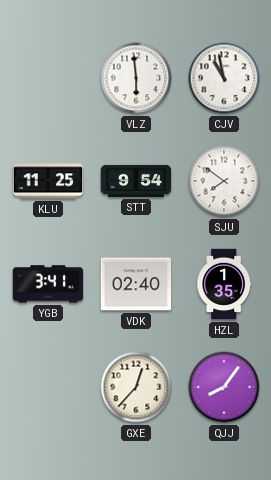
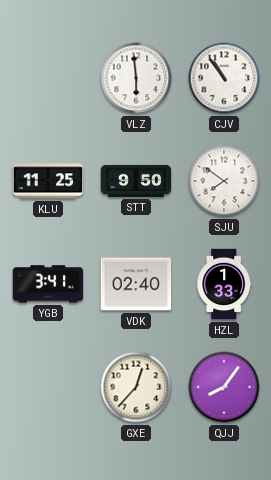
CJV: 10:58 -> 10:54 (224, 78)
STT: 9:54 -> 9:50 (136, 181)
HZL: 1:35 -> 1:33 (223, 284)
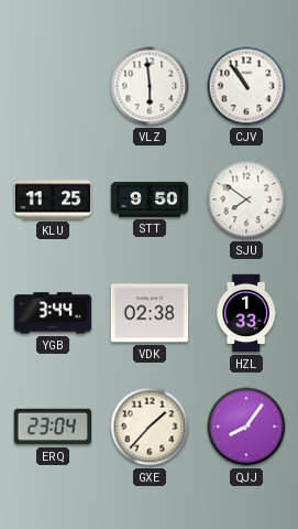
YGB: 3:41 -> 3:44 (53, 313)
VDK: 02:40 -> 02:38 (150, 313)
ERQ: none -> 23:04 (53, 427)
GXE: 12:37 -> 1:37 (150, 427)
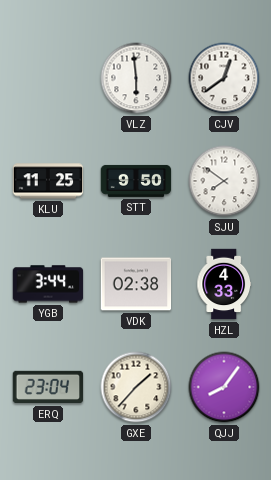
CJV: 10:54 -> 12:39 (224, 78)
HZL: 1:33 -> 4:33 (223, 284)
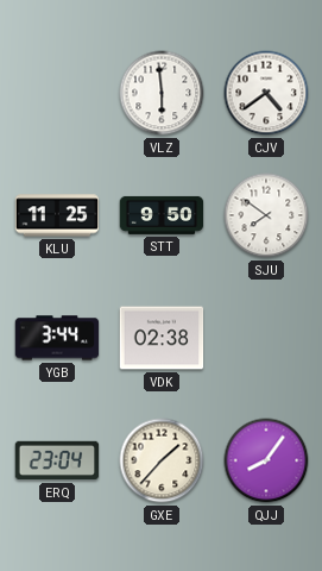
CJV: 12:39 -> 4:39 (266, 93)
HZL: 4:33 -> none (223, 284)
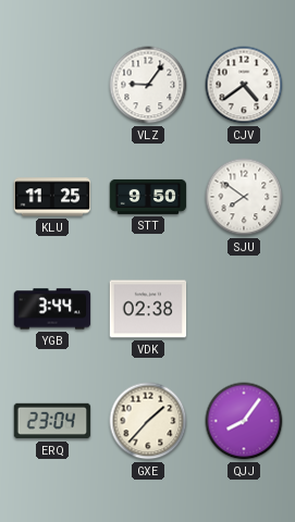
VLZ: 5:59 -> 9:06 (148, 85)
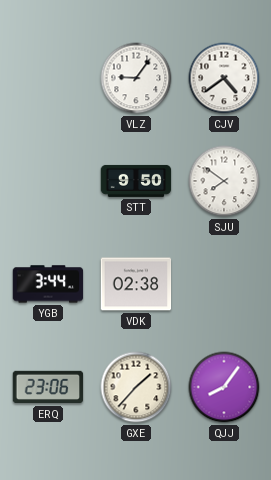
KLU: 11:25 -> none (52, 197)
ERQ: 23:04 -> 23:06 (48, 387)
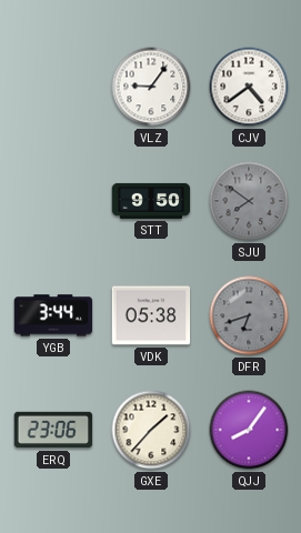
SJU dial: white -> grey (249, 201)
VDK: 02:38 -> 05:38 (151, 315)
DFR: none -> 6:42 (249, 315)
